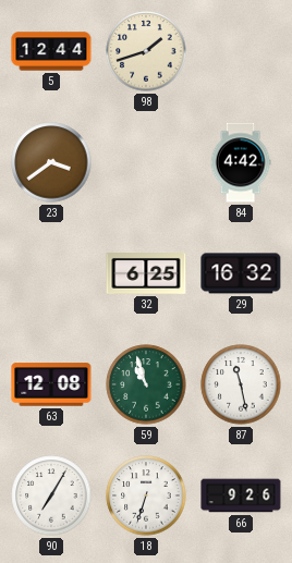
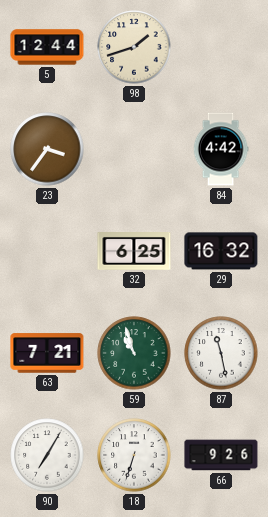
23: 3:39 -> 3:36 (47, 149)
63: 12:08 -> 7:21 (47, 353)
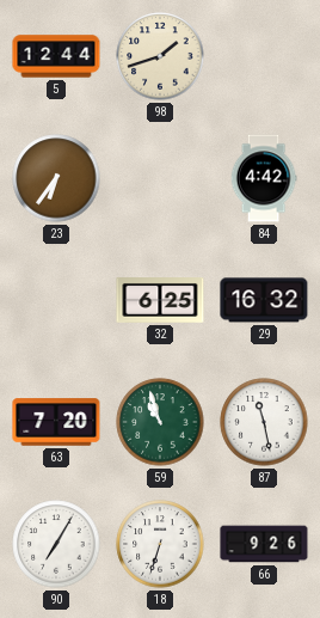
23: 3:36 -> 6:36 (56, 178)
63: 7:21 -> 7:20 (56, 422)
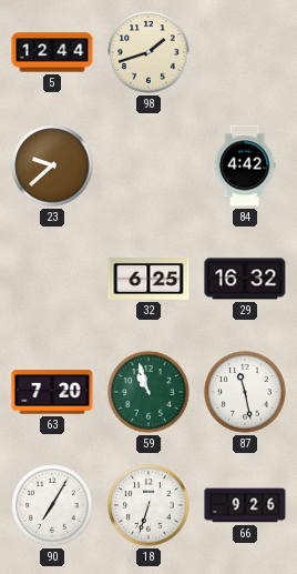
23: 6:36 -> 9:38 (52, 165)
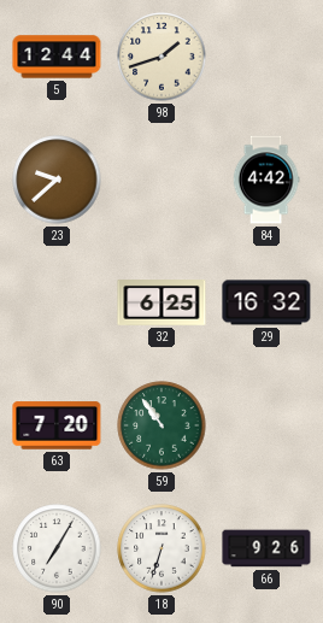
59: 10:57 -> 10:54 (161, 425)
87: 11:28 -> none (245, 392)
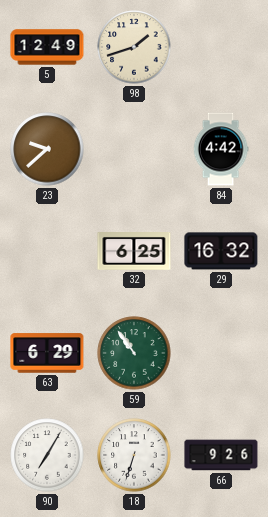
5: 12:44 -> 12:49 (47, 47)
63: 7:20 -> 6:29 (47, 353)
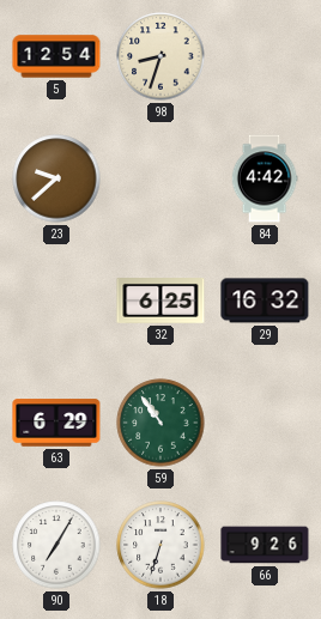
5: 12:49 -> 12:54 (56, 56)
98: 1:42 -> 8:33 (160, 56)
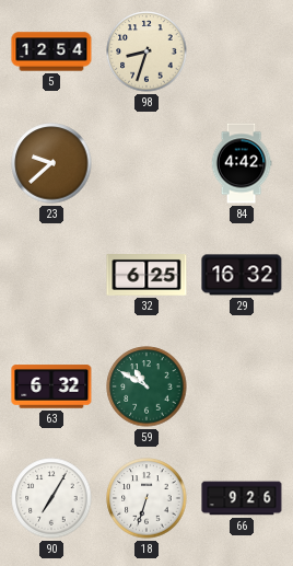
63: 6:29 -> 6:32 (51, 386)
59: 10:54 -> 10:50 (146, 386)
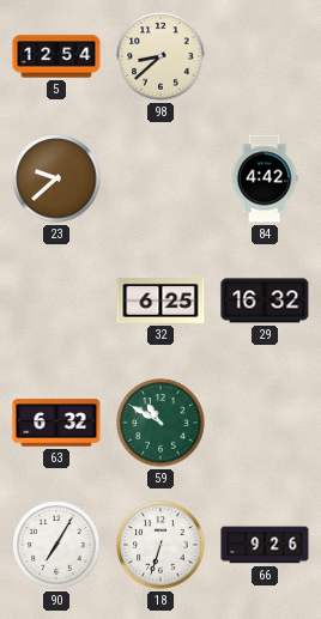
98: 8:33 -> 8:38 (160, 56)
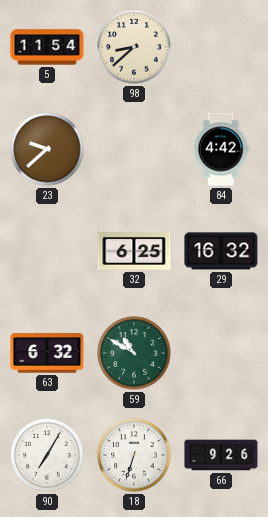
5: 12:54 -> 11:54 (47, 47)
